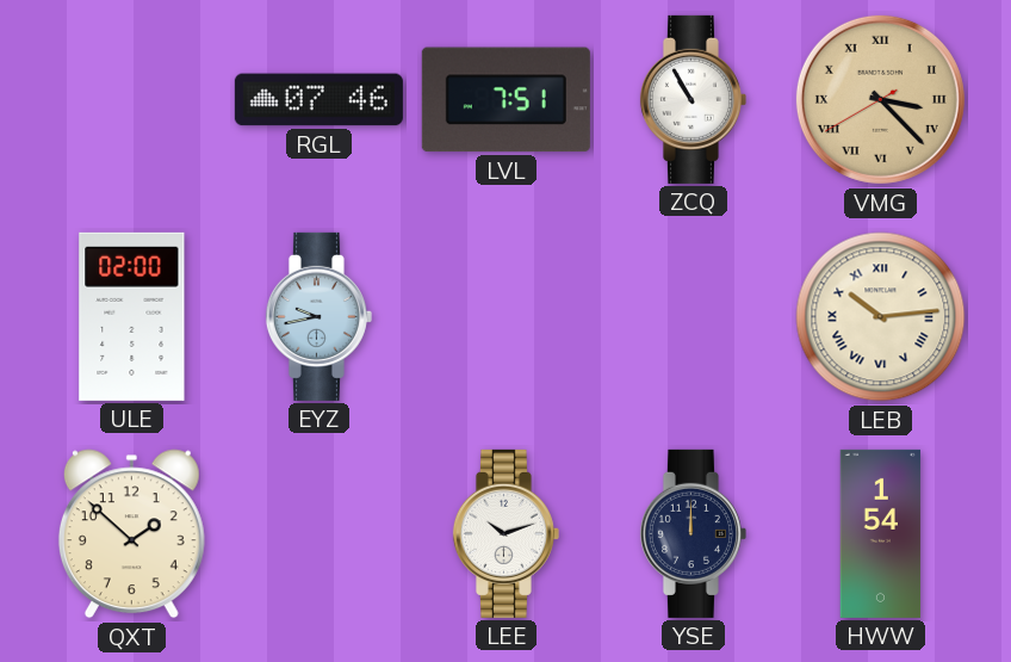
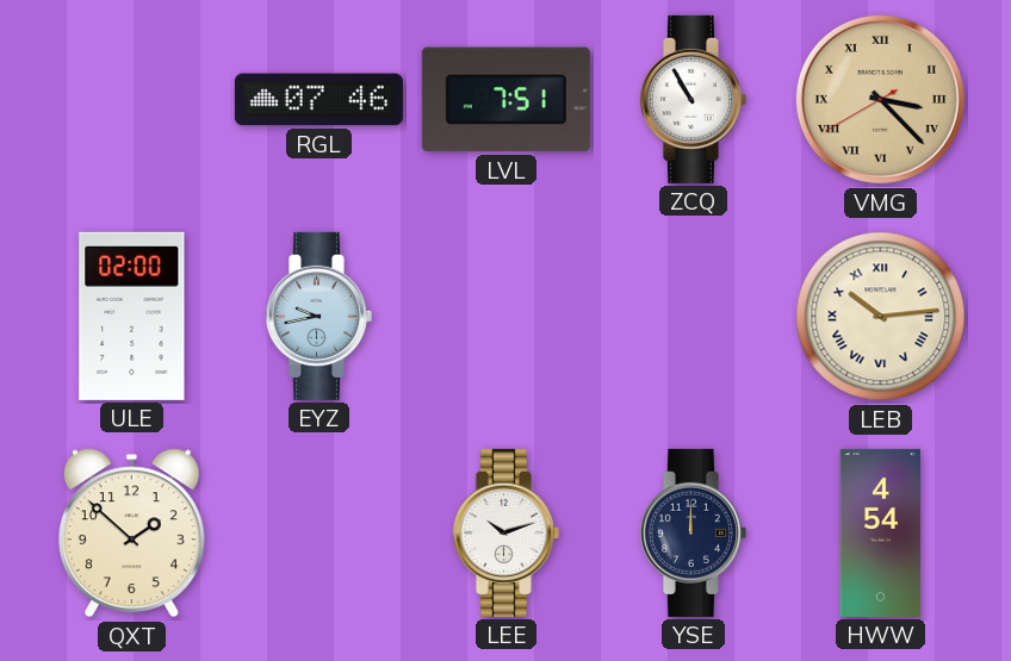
HWW: 1:54 -> 4:54 (881, 532)
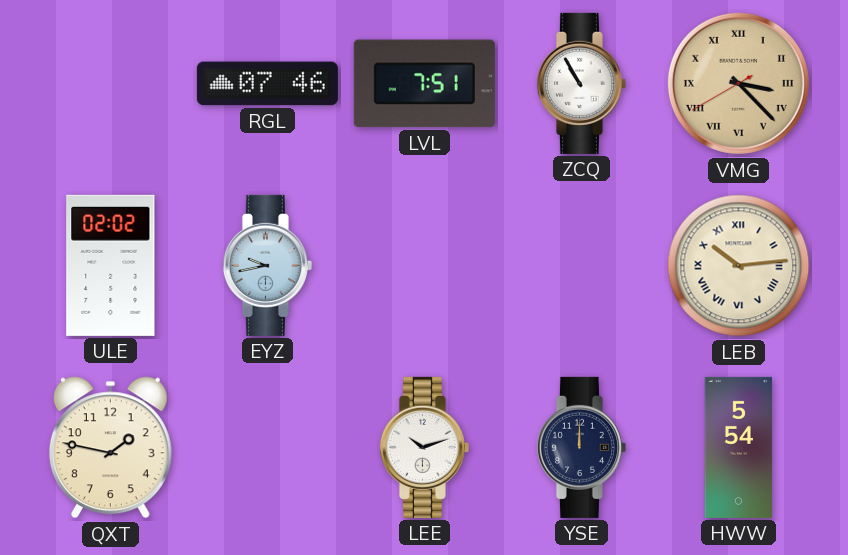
ULE: 02:00 -> 02:02 (111, 265)
QXT: 1:52 -> 1:47 (110, 448)
HWW: 4:54 -> 5:54 (739, 447)
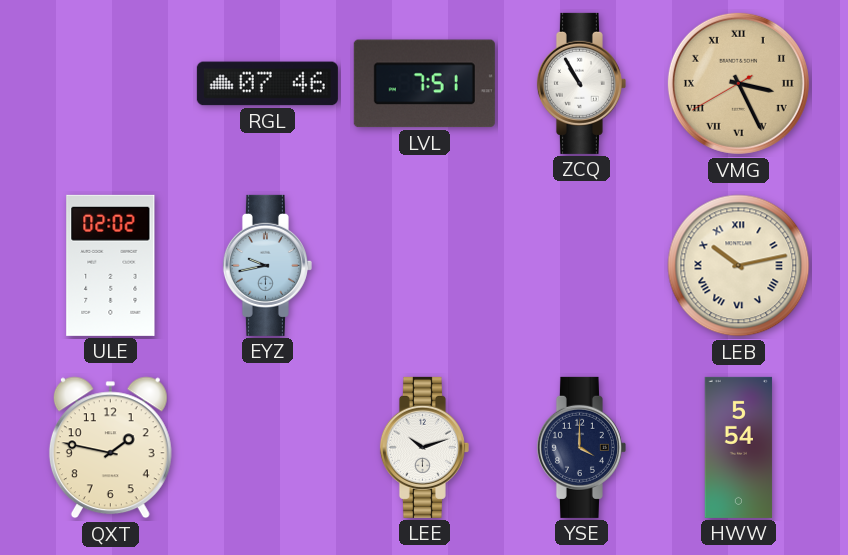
VMG: 3:22 -> 3:25 (738, 83)
LEB: 10:14 -> 10:13 (739, 266)
YSE: 12:00 -> 4:00 (581, 447)
